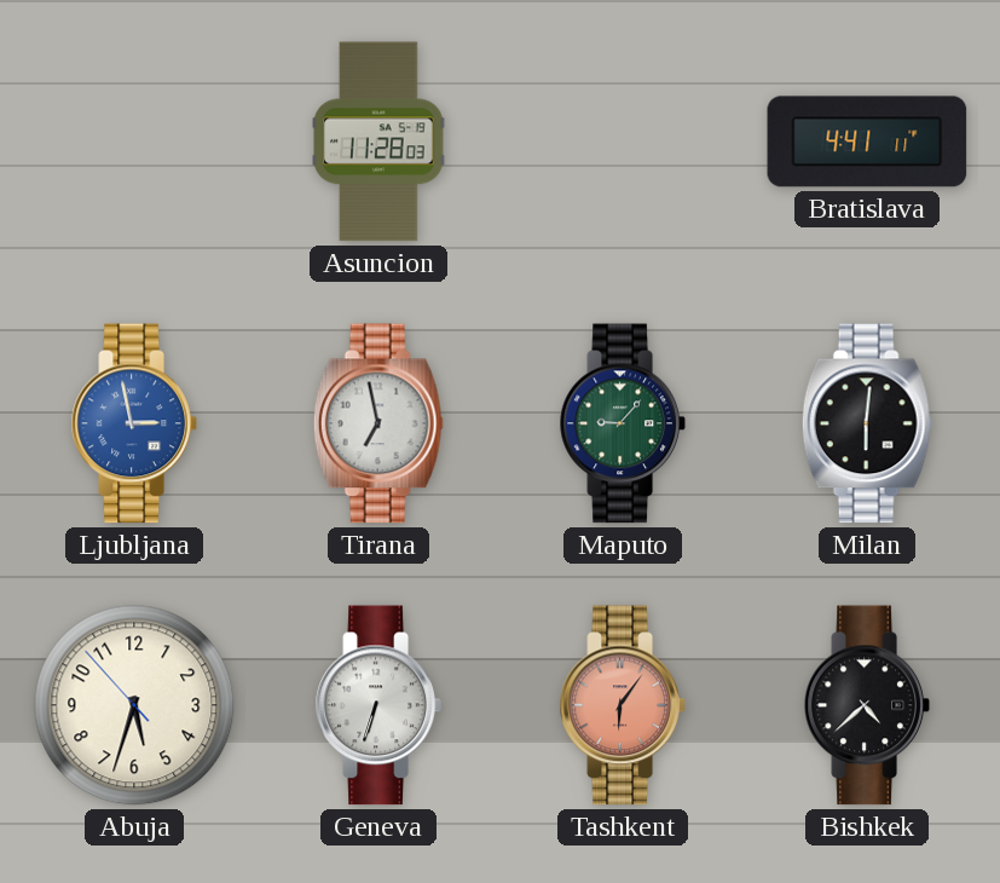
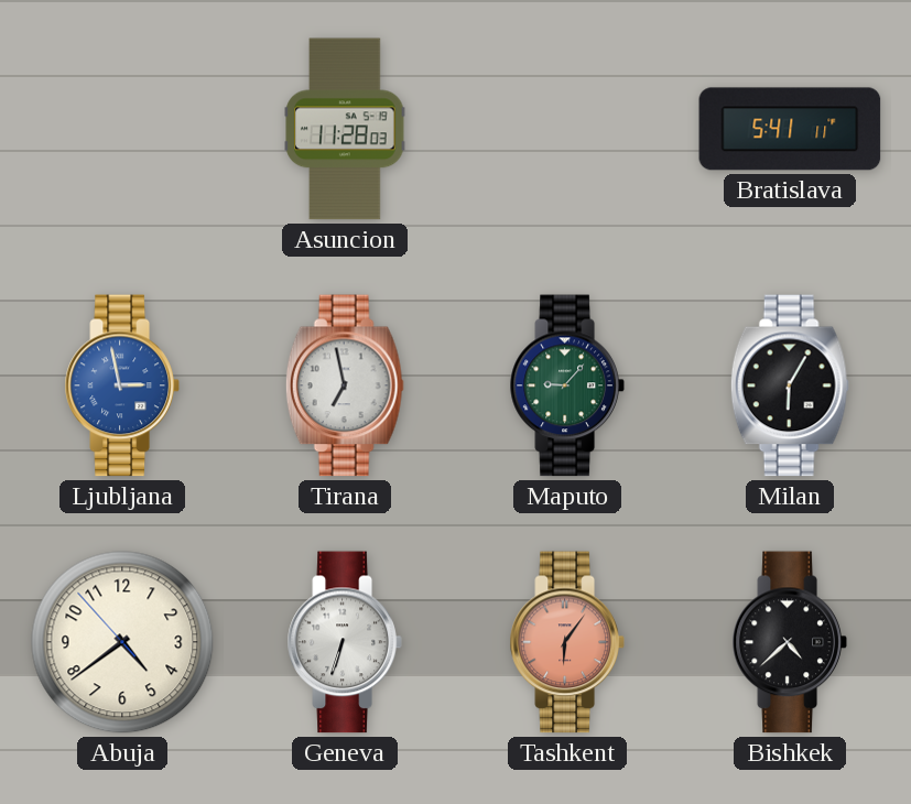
Bratislava: 4:41 -> 5:41 (790, 129)
Milan: 6:01 -> 6:05 (790, 385)
Abuja: 5:32 -> 4:38 (122, 642)
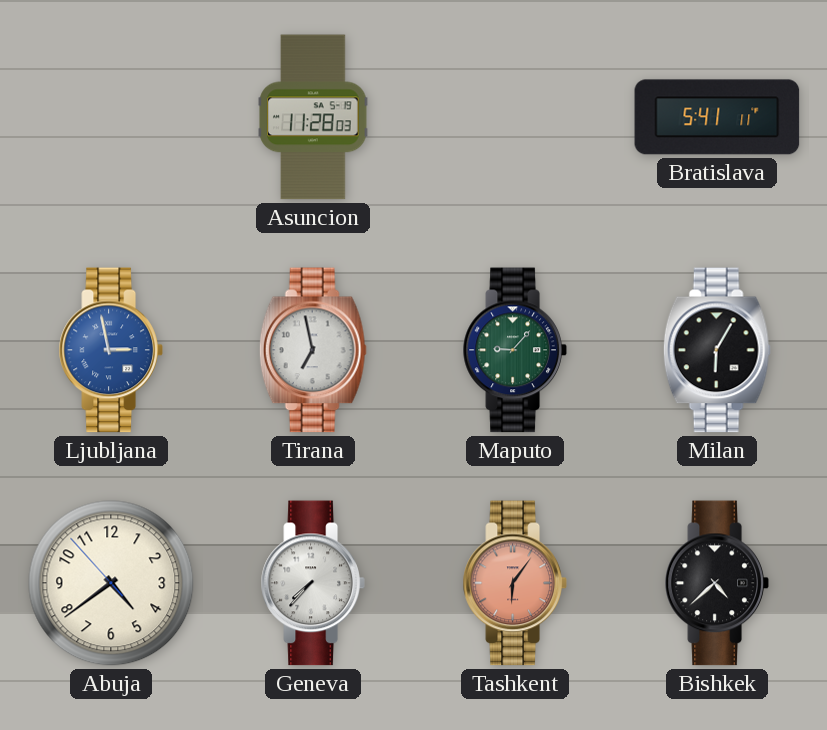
Geneva: 6:33 -> 7:37 (313, 583)
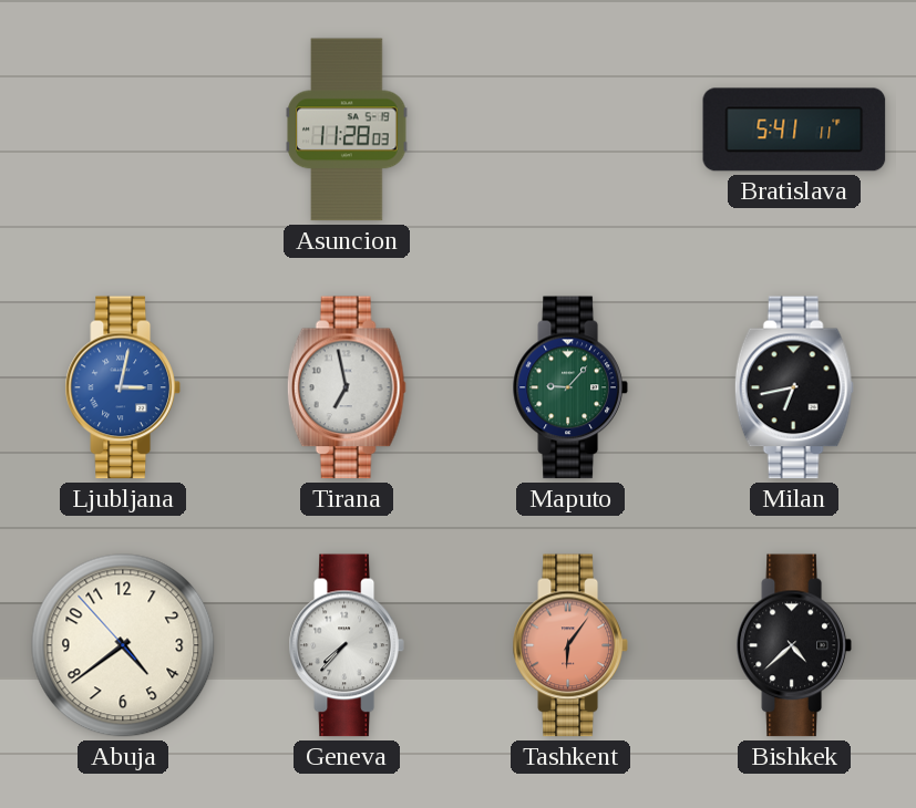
Ljubljana: 2:58 -> 3:02 (123, 387)
Milan: 6:05 -> 6:43 (794, 387)
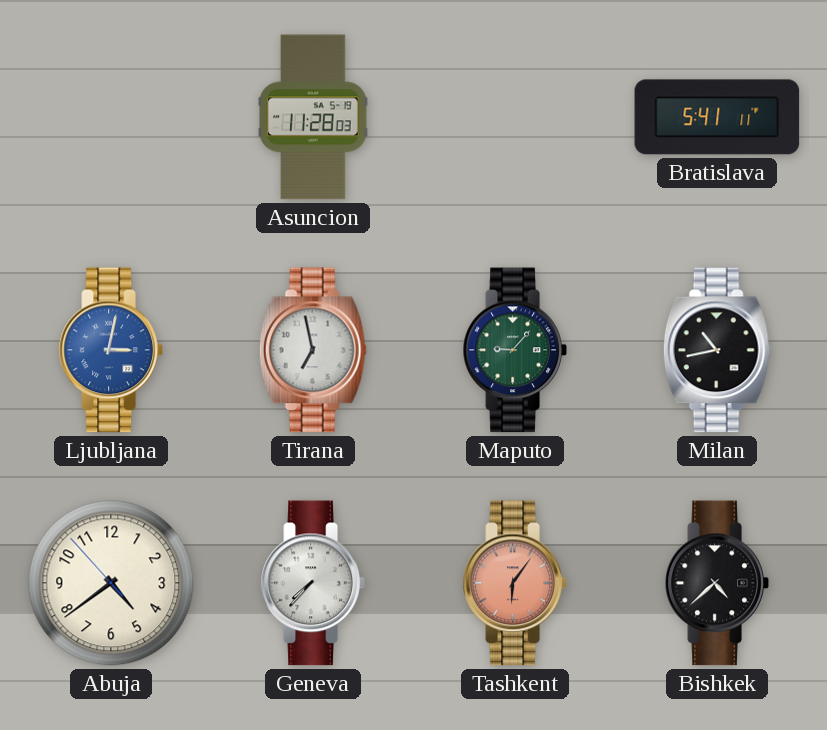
Milan: 6:43 -> 10:43 (717, 350)
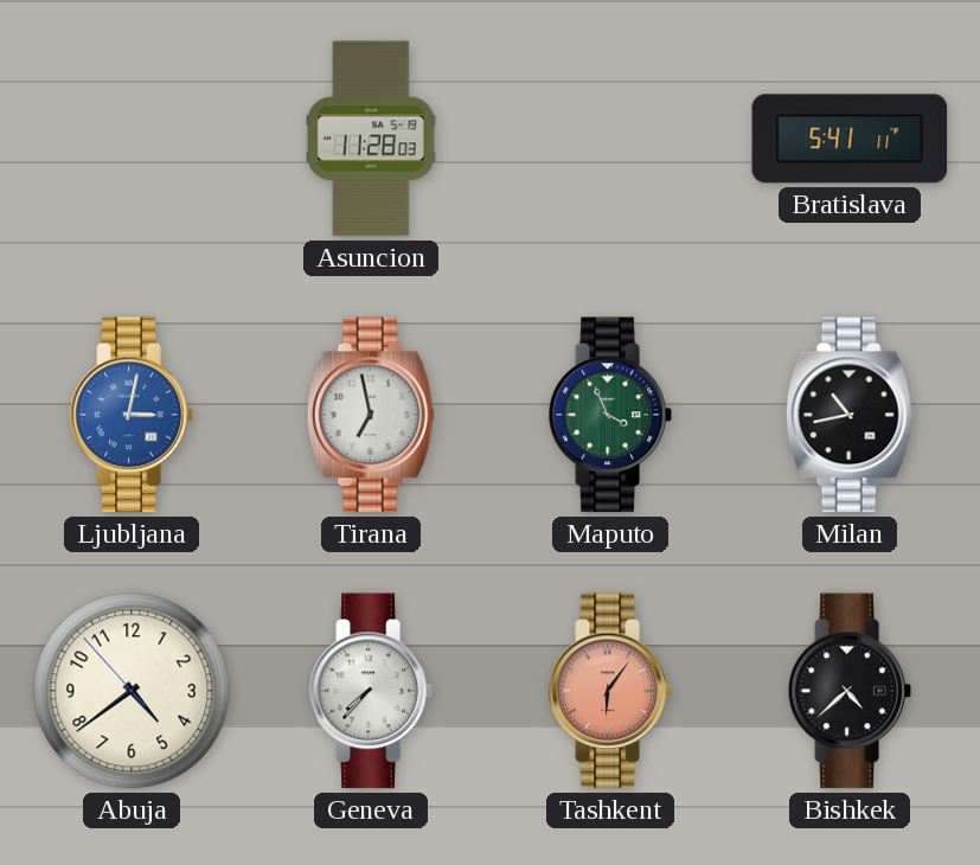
Maputo: 9:07 -> 3:56 (610, 415)
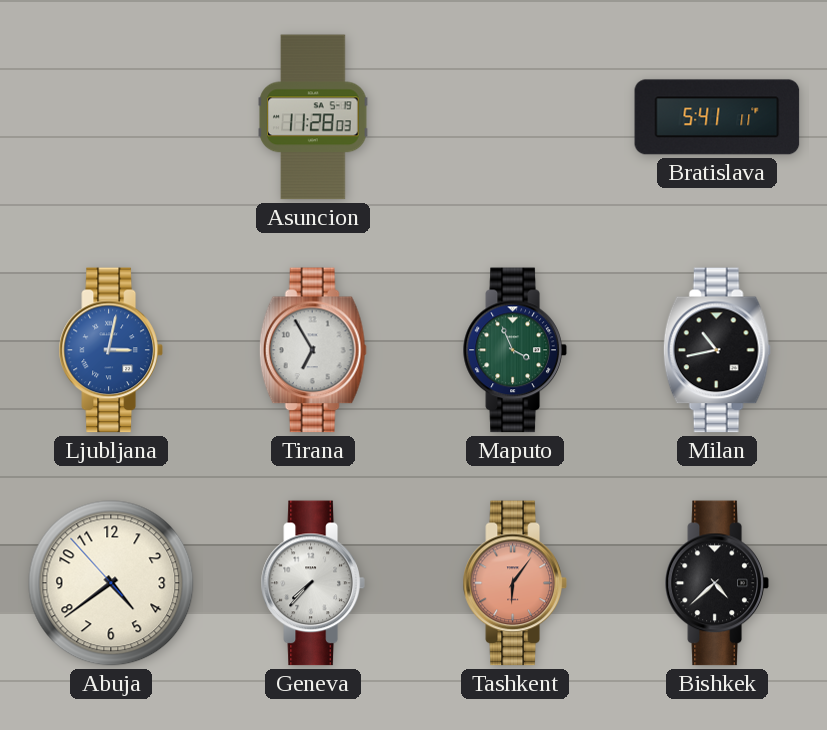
Tirana: 6:58 -> 6:55 (313, 350)
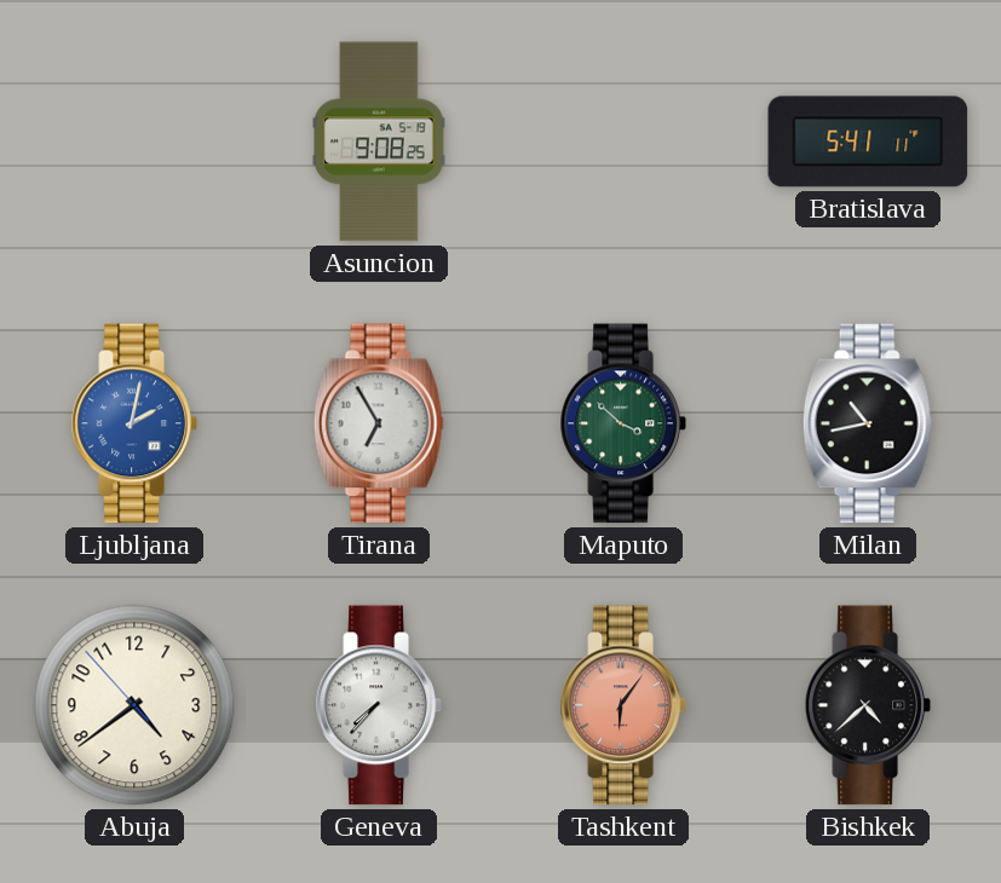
Asuncion: 11:28 -> 9:08 (379, 142)
Ljubljana: 3:02 -> 2:02 (134, 423)
Maputo: 3:56 -> 3:52 (623, 423)
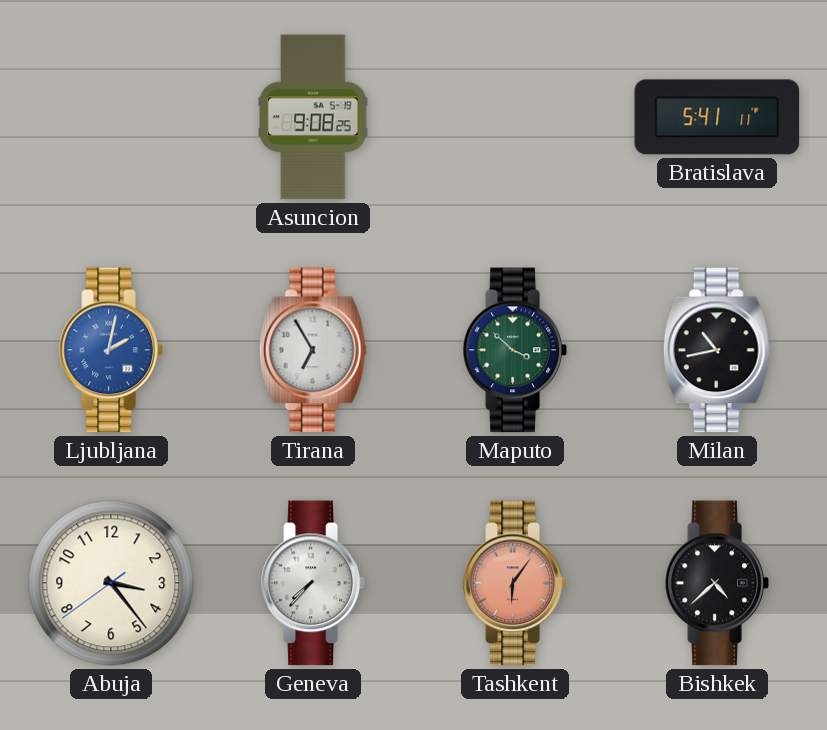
Abuja: 4:38 -> 3:23 (111, 583)
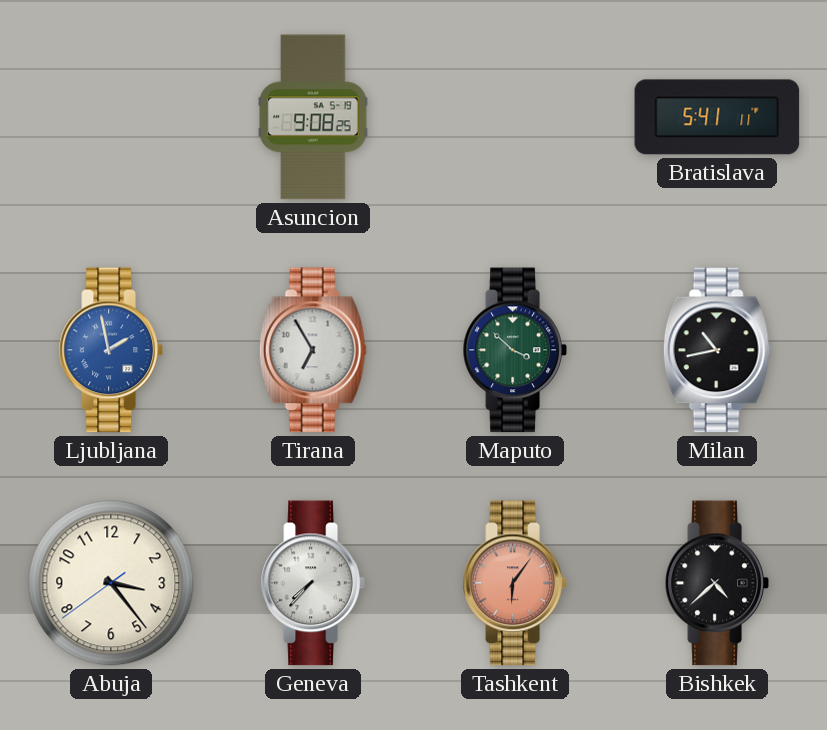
Ljubljana: 2:02 -> 1:58 (111, 350)
